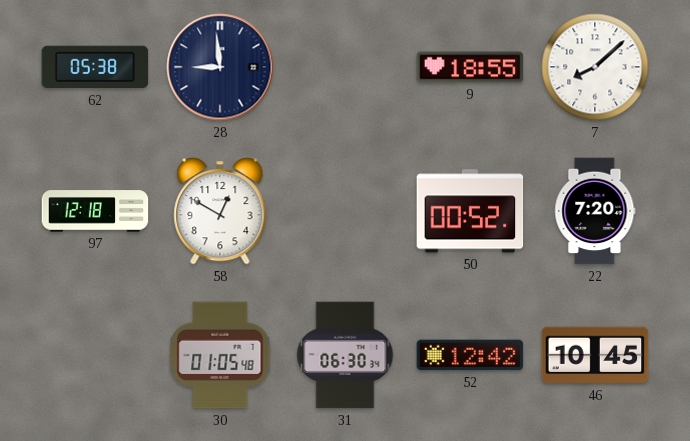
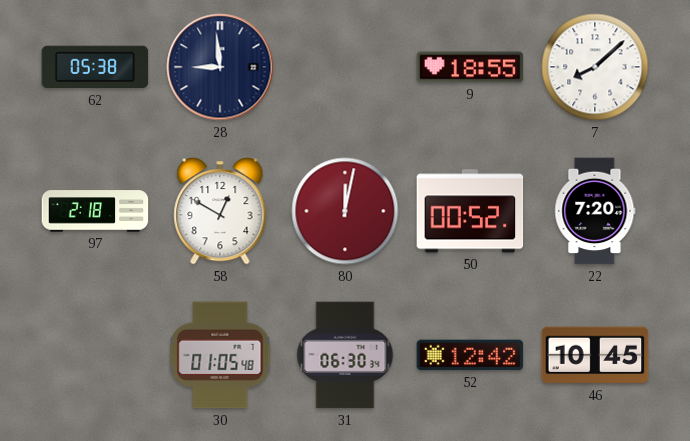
97: 12:18 -> 2:18 (95, 211)
80: none -> 12:02 (345, 211)
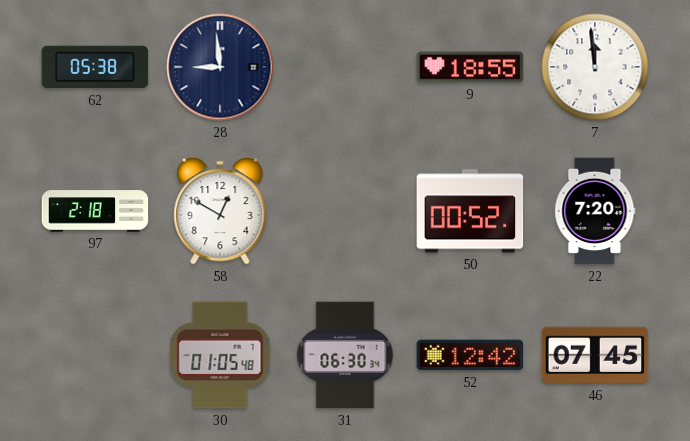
7: 8:08 -> 11:59 (595, 67)
80: 12:02 -> none (345, 211)
46: 10:45 -> 07:45 (595, 355)
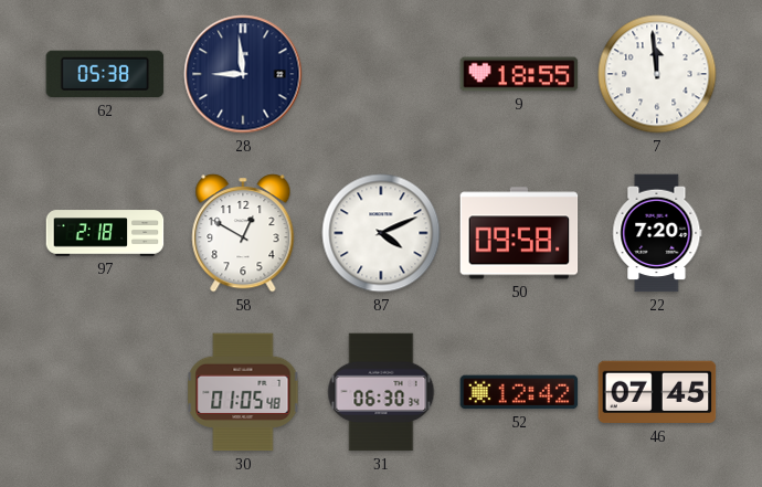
87: none -> 4:11 (381, 233)
50: 00:52 -> 09:58 (519, 233)
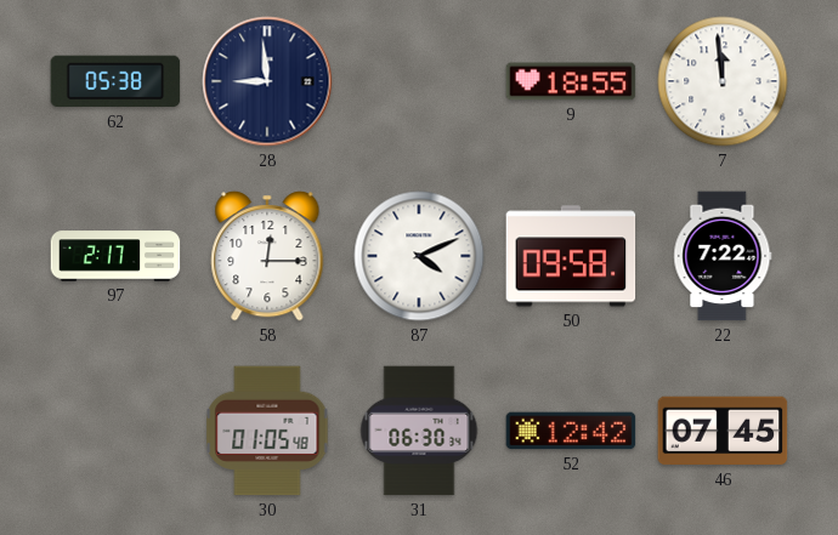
97: 2:18 -> 2:17 (115, 256)
58: 12:50 -> 12:15 (267, 256)
22: 7:20 -> 7:22 (723, 256)
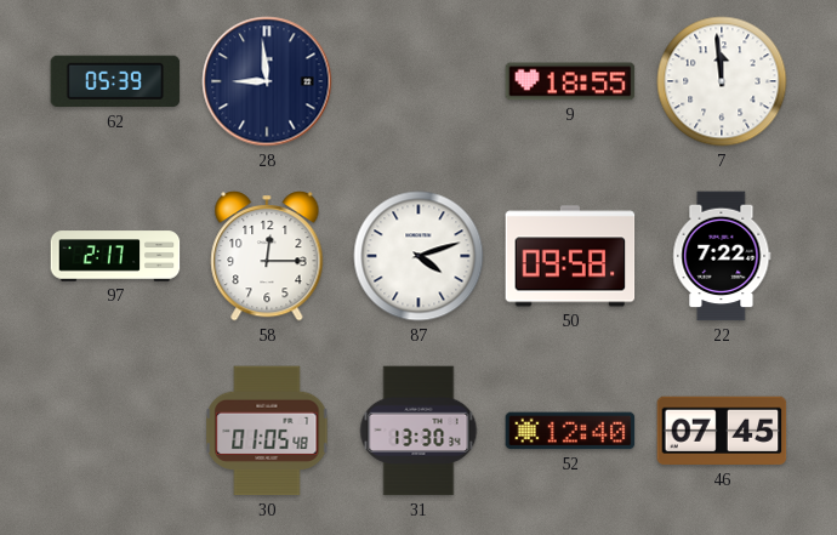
62: 05:38 -> 05:39 (115, 81)
87: 4:11 -> 4:12 (419, 256)
31: 06:30 -> 13:30 (419, 431)
52: 12:42 -> 12:40 (570, 431)
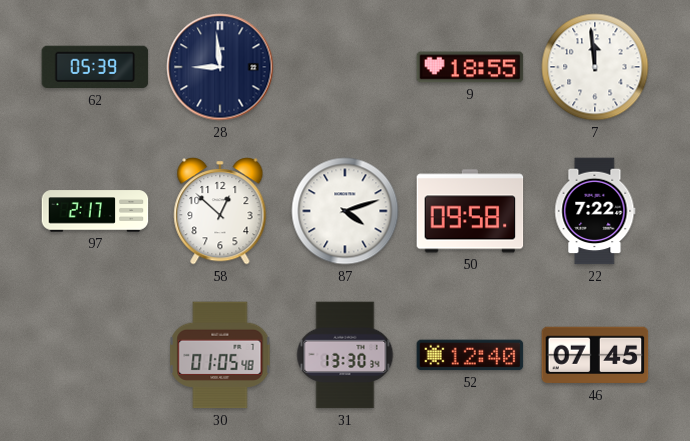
58: 12:15 -> 12:52 (220, 211)
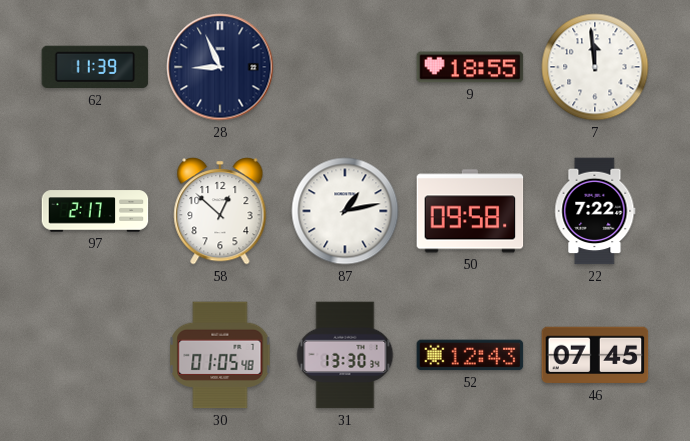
62: 05:39 -> 11:39 (95, 67)
28: 8:59 -> 8:56 (220, 67)
87: 4:12 -> 1:13 (345, 211)
52: 12:40 -> 12:43 (470, 355)
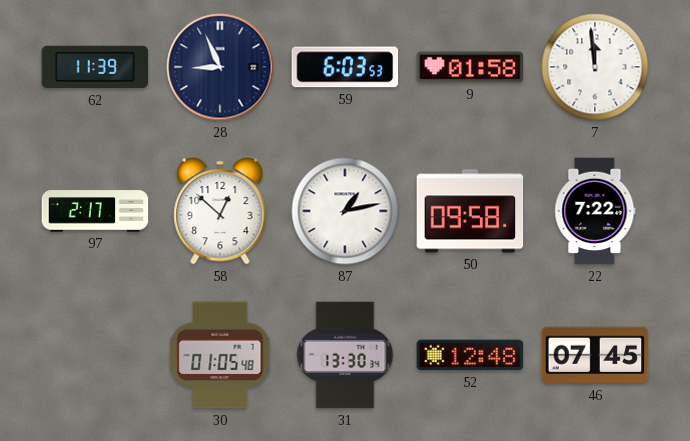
59: none -> 6:03 (345, 67)
9: 18:55 -> 01:58 (470, 67)
52: 12:43 -> 12:48 (470, 355)
